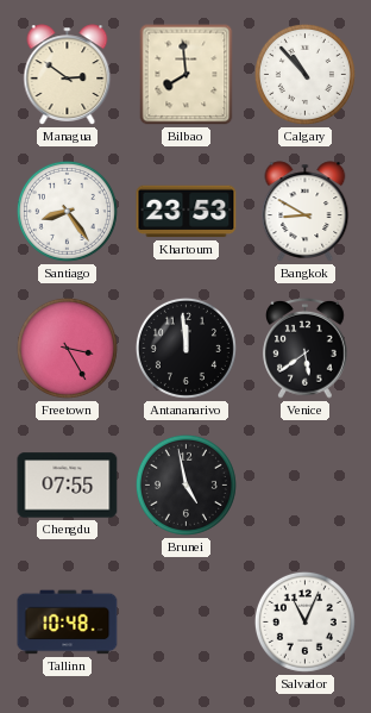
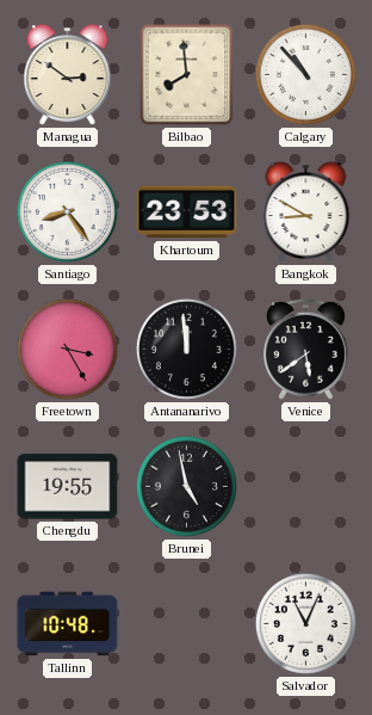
Chengdu: 07:55 -> 19:55 (68, 487)
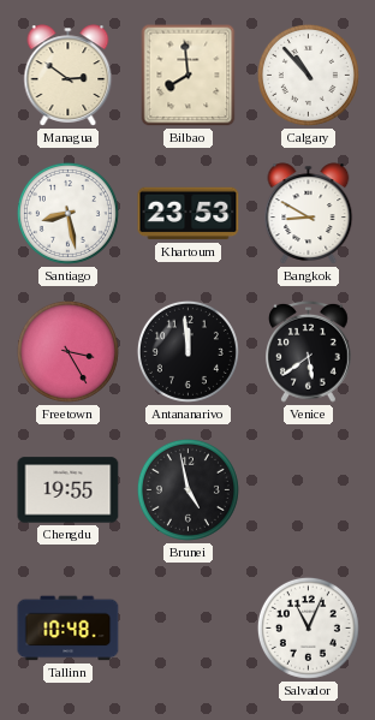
Santiago: 8:24 -> 8:28 (67, 213)
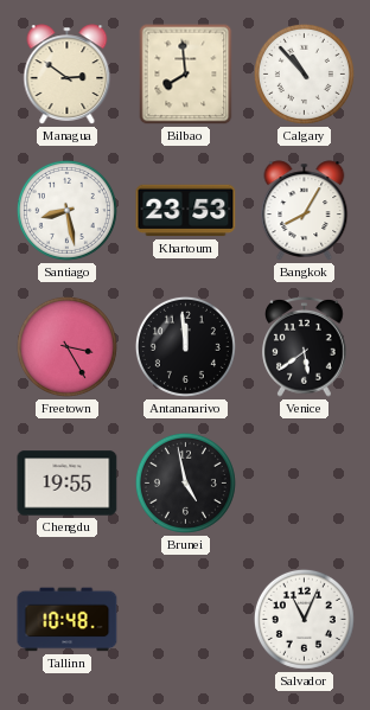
Bangkok: 8:50 -> 8:05 (305, 211)
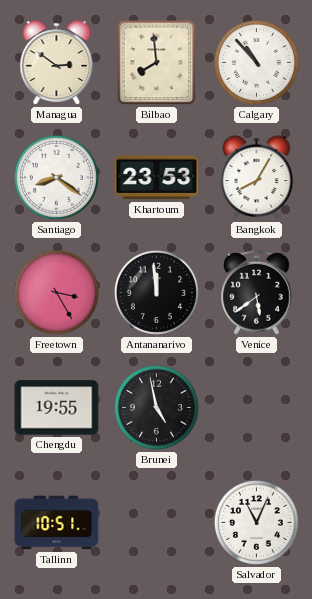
Santiago: 8:28 -> 8:21 (56, 177)
Tallinn: 10:48 -> 10:51 (57, 523)
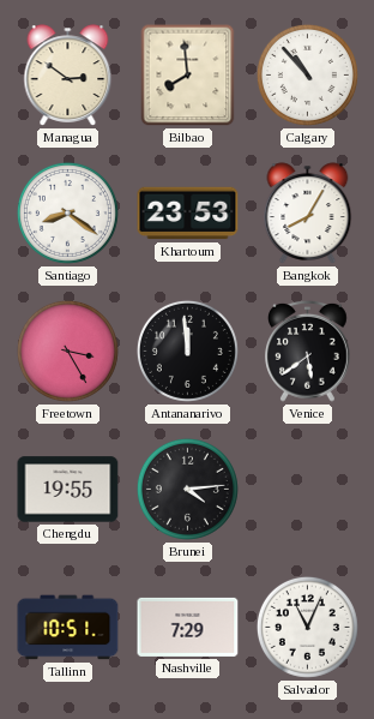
Brunei: 4:58 -> 4:14 (187, 489)
Nashville: none -> 7:29 (188, 627)
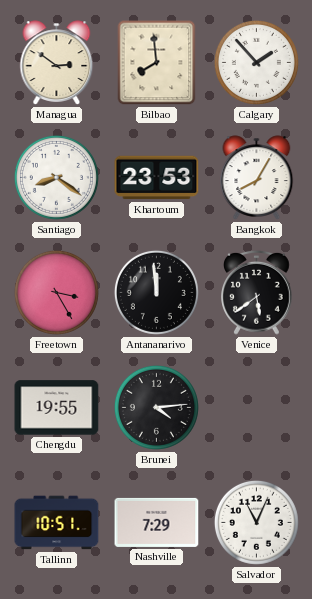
Calgary: 10:53 -> 1:53 (256, 62)
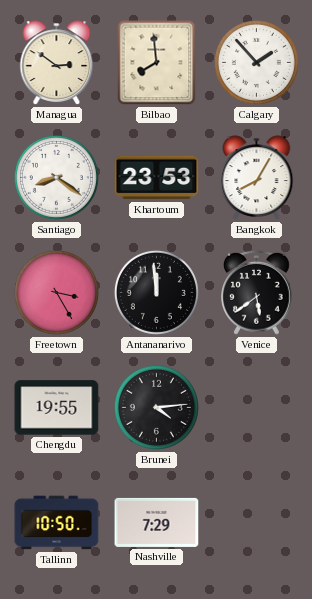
Tallinn: 10:51 -> 10:50 (57, 523)
Salvador: 11:04 -> none (256, 522)
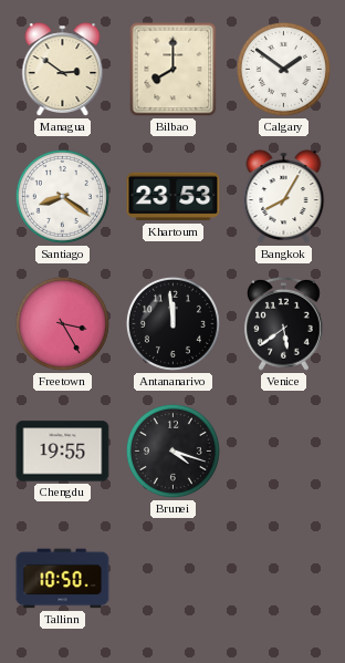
Bilbao: 7:59 -> 8:00 (174, 70)
Calgary: 1:53 -> 1:51 (283, 69)
Brunei: 4:14 -> 4:18 (172, 450)
Nashville: 7:29 -> none (157, 522)
